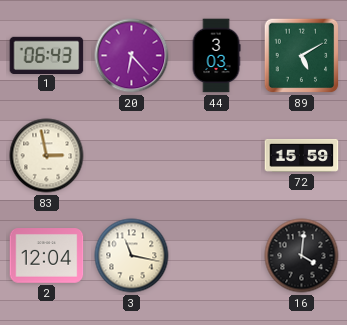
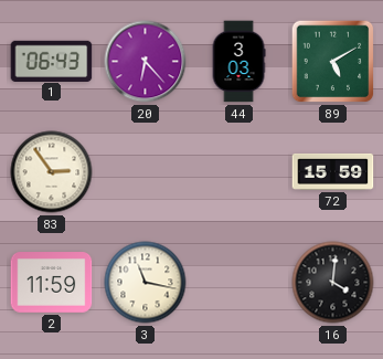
83: 2:58 -> 2:54 (52, 172)
2: 12:04 -> 11:59 (52, 283)
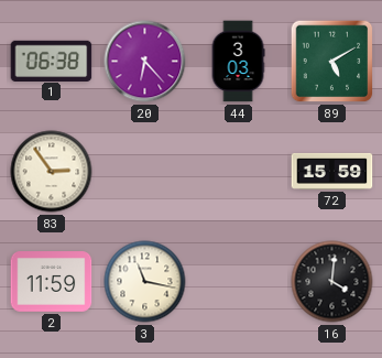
1: 06:43 -> 06:38 (52, 61)
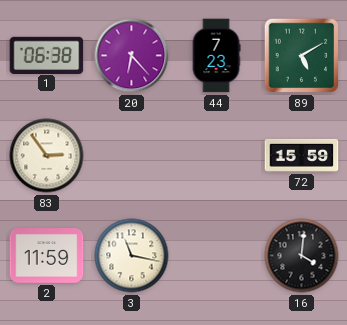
44: 3:03 -> 7:23 (216, 56)
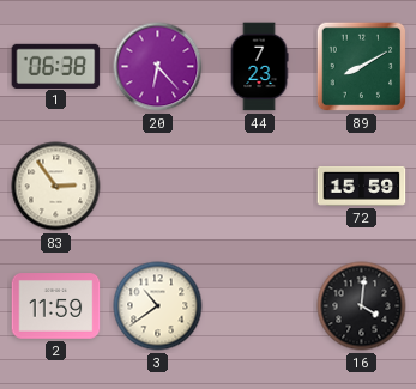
89: 5:10 -> 8:10 (362, 67)
3: 11:17 -> 10:39 (158, 306)
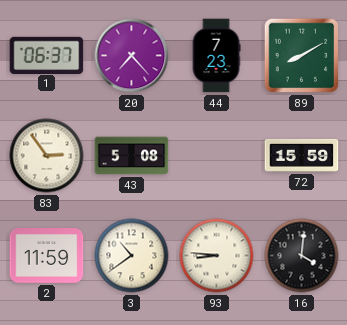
1: 06:38 -> 06:37 (47, 55)
20: 6:23 -> 7:23 (132, 56)
43: none -> 5:08 (132, 156)
93: none -> 8:46 (217, 256)
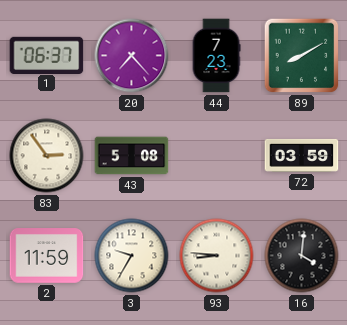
72: 15:59 -> 03:59 (302, 155)
3: 10:39 -> 9:35 (132, 256)
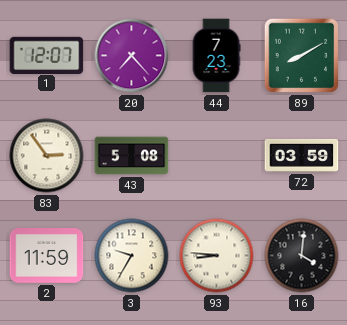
1: 06:37 -> 12:07 (47, 55)
